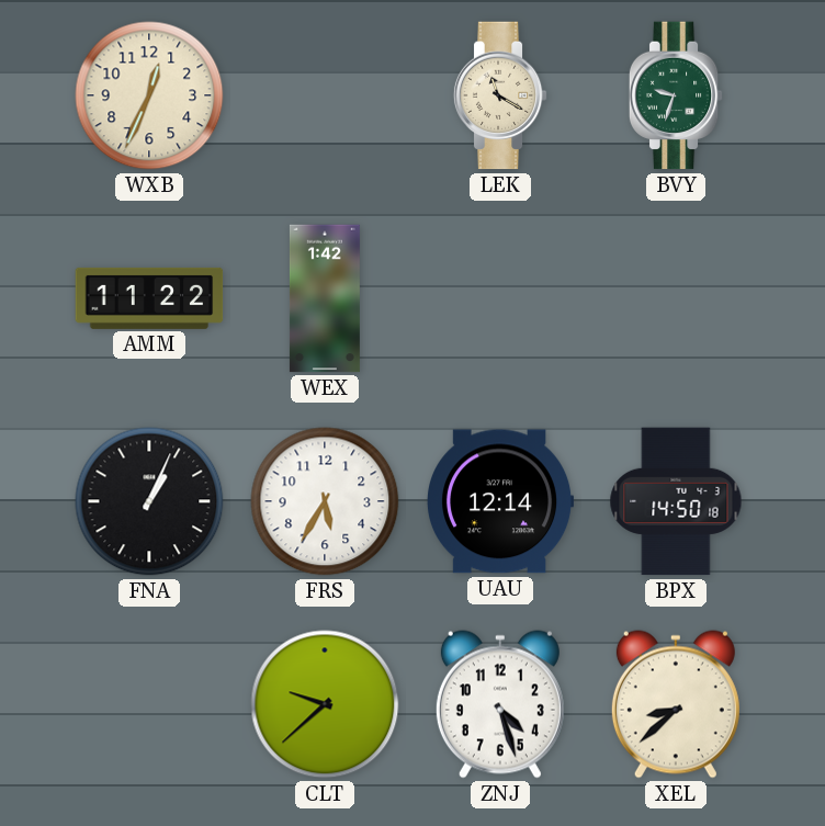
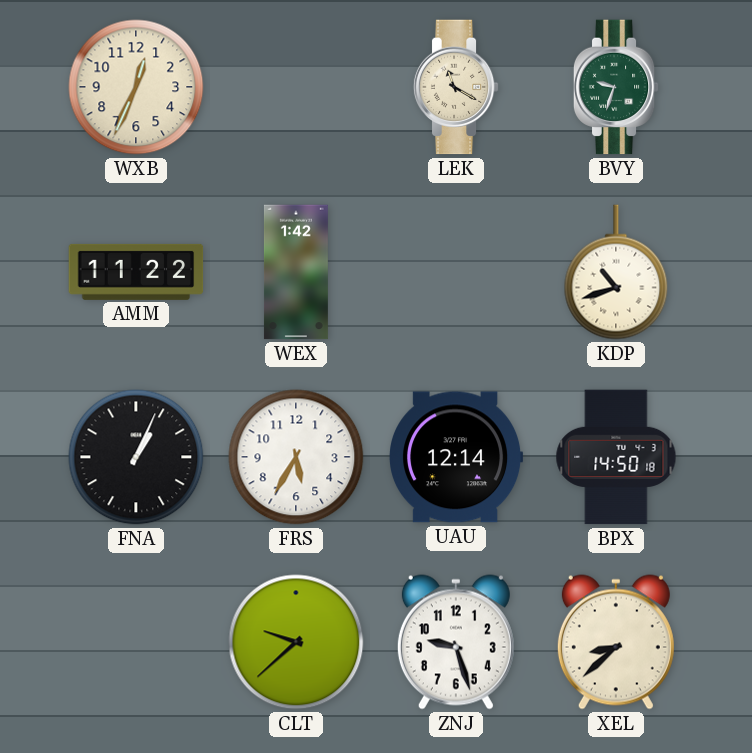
KDP: none -> 10:42 (616, 272)
ZNJ: 4:27 -> 9:27 (456, 642)
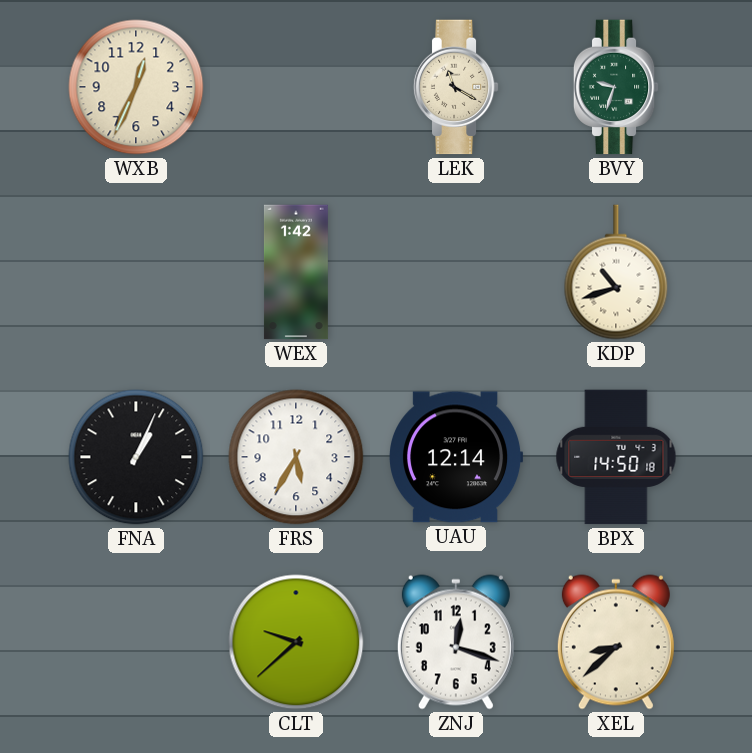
AMM: 11:22 -> none (136, 272)
ZNJ: 9:27 -> 12:18 (456, 642)
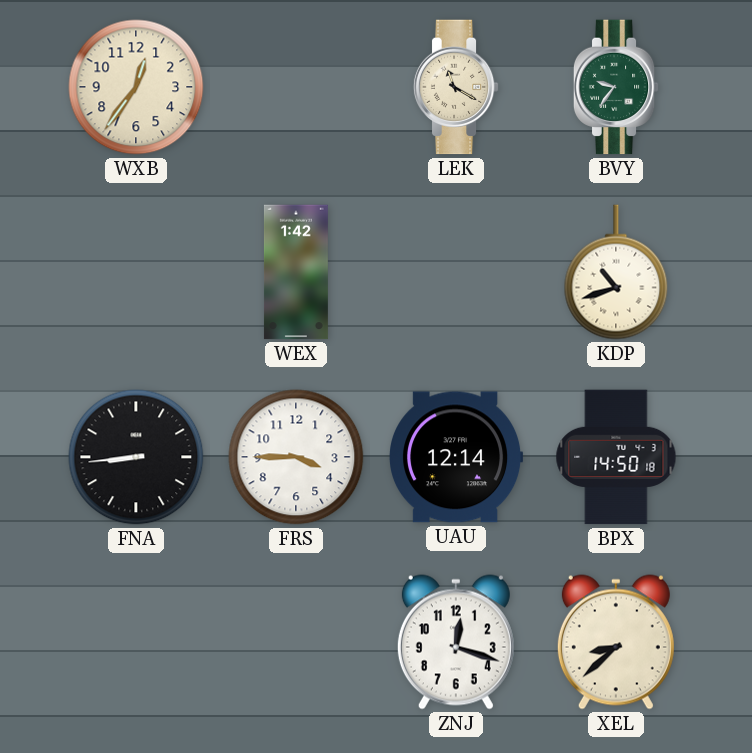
WXB: 12:34 -> 12:36 (136, 87)
BVY: 9:33 -> 9:36 (616, 87)
FNA: 1:04 -> 8:44 (136, 457)
FRS: 5:35 -> 3:45 (296, 457)
CLT: 9:38 -> none (296, 642)
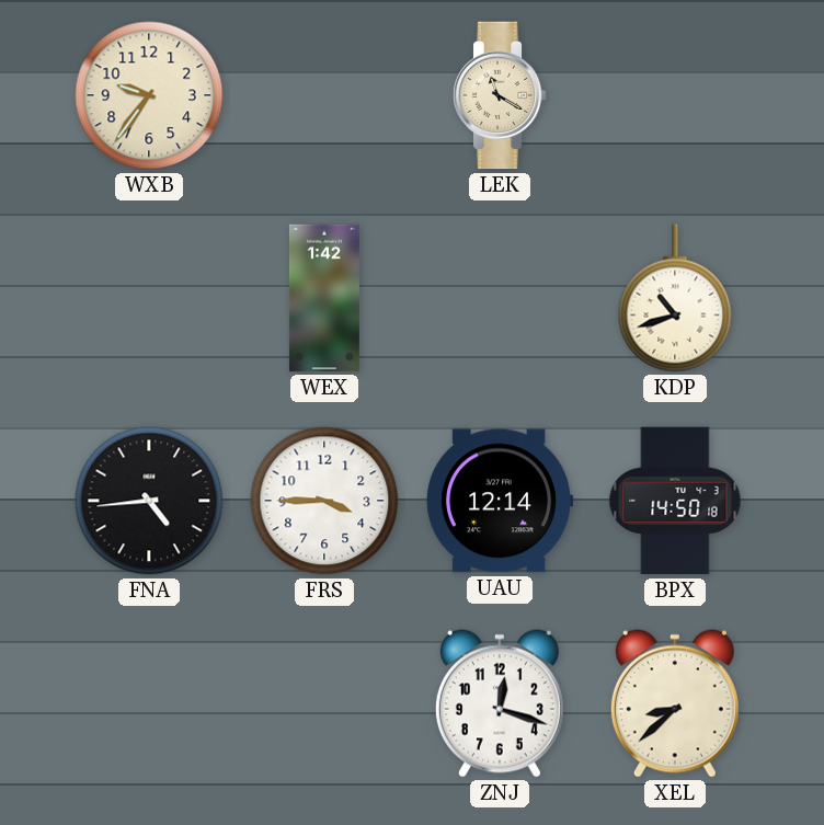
WXB: 12:36 -> 9:36 (149, 95)
BVY: 9:36 -> none (616, 87)
FNA: 8:44 -> 4:44 (149, 501)
